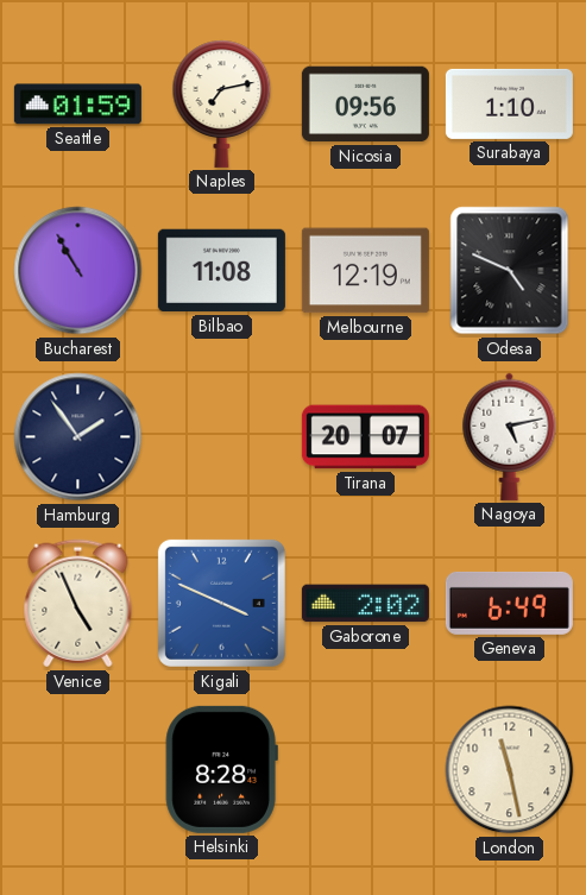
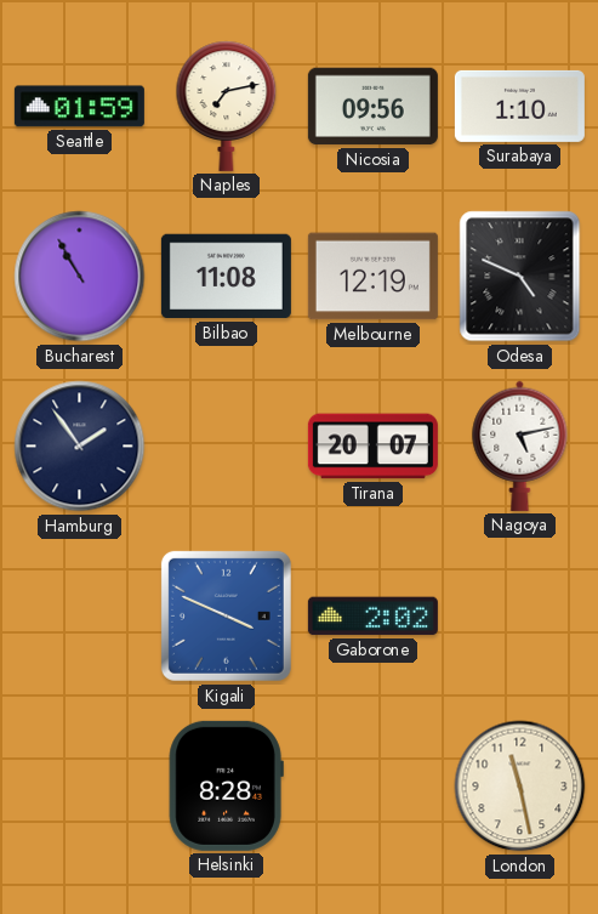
Venice: 4:56 -> none (78, 604)
Geneva: 6:49 -> none (509, 603)
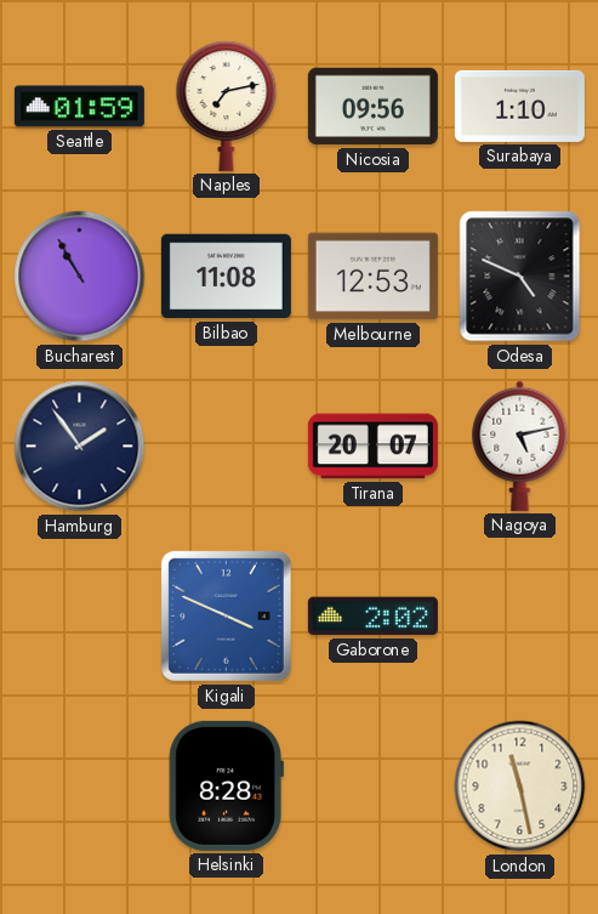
Melbourne: 12:19 -> 12:53 (372, 277)
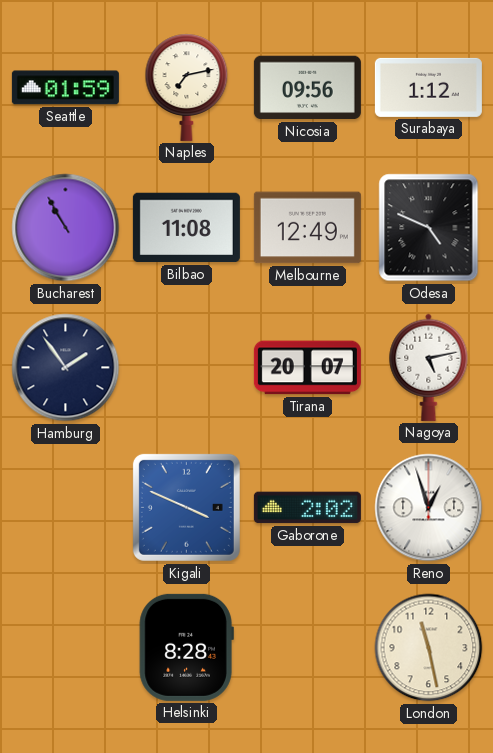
Surabaya: 1:10 -> 1:12 (428, 87)
Melbourne: 12:53 -> 12:49 (307, 228)
Reno: none -> 12:57 (429, 508)
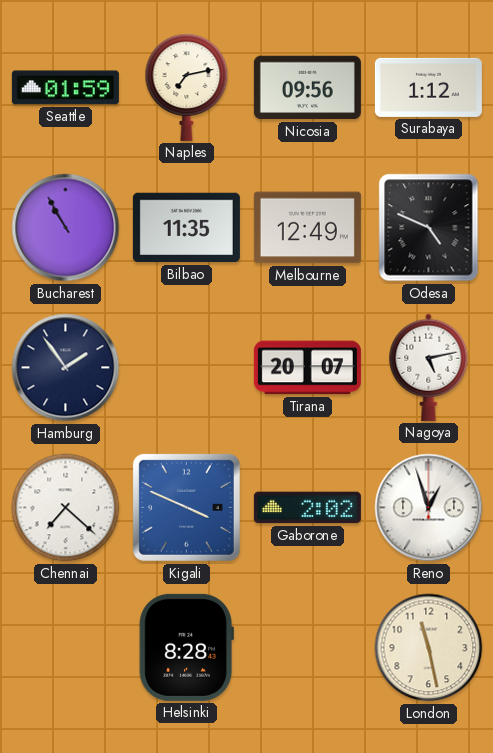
Bilbao: 11:08 -> 11:35 (186, 228)
Chennai: none -> 7:22 (66, 508)
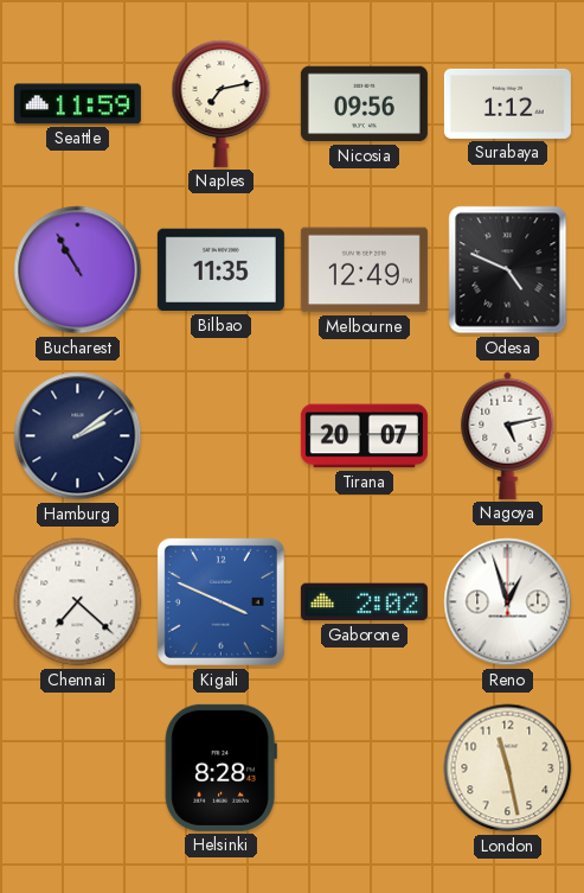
Seattle: 01:59 -> 11:59 (77, 104)
Hamburg: 1:54 -> 2:09 (78, 436)
